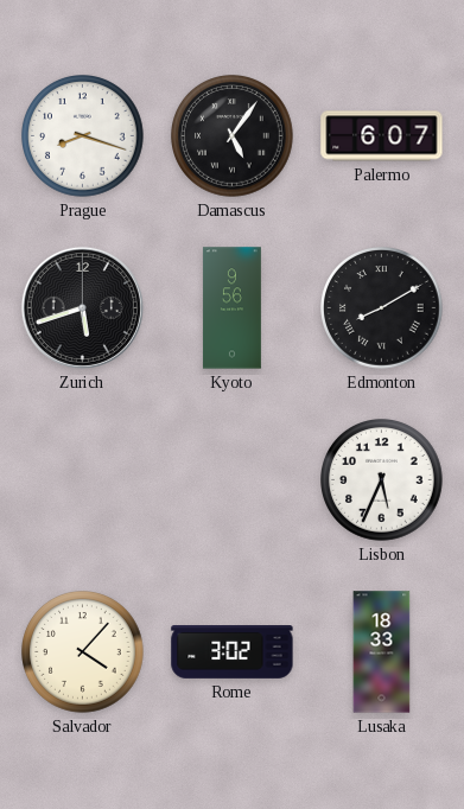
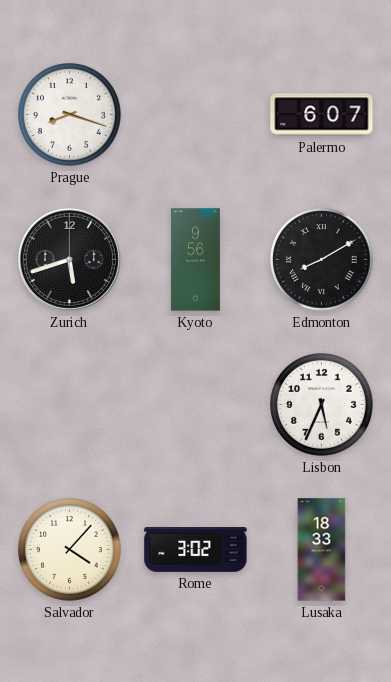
Damascus: 5:06 -> none (233, 136)
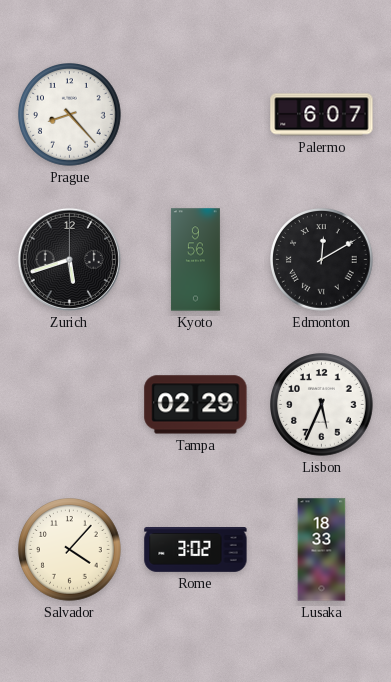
Prague: 8:18 -> 8:23 (70, 115)
Edmonton: 8:10 -> 12:10 (322, 260)
Tampa: none -> 02:29 (196, 405)
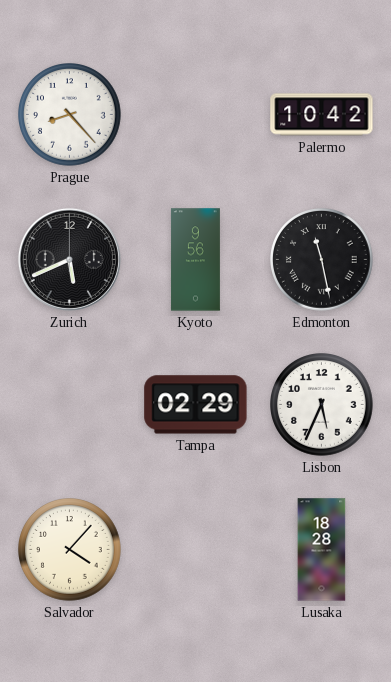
Palermo: 6:07 -> 10:42 (322, 115)
Zurich: 5:42 -> 5:41 (69, 259)
Edmonton: 12:10 -> 11:28 (322, 260)
Rome: 3:02 -> none (196, 550)
Lusaka: 18:33 -> 18:28 (322, 550)
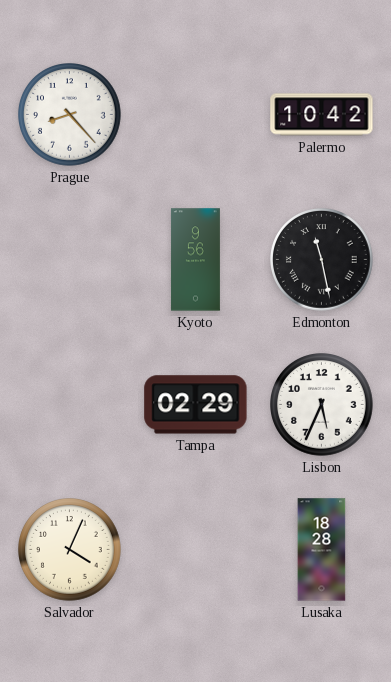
Zurich: 5:41 -> none (69, 259)
Salvador: 4:07 -> 4:04 (70, 550)
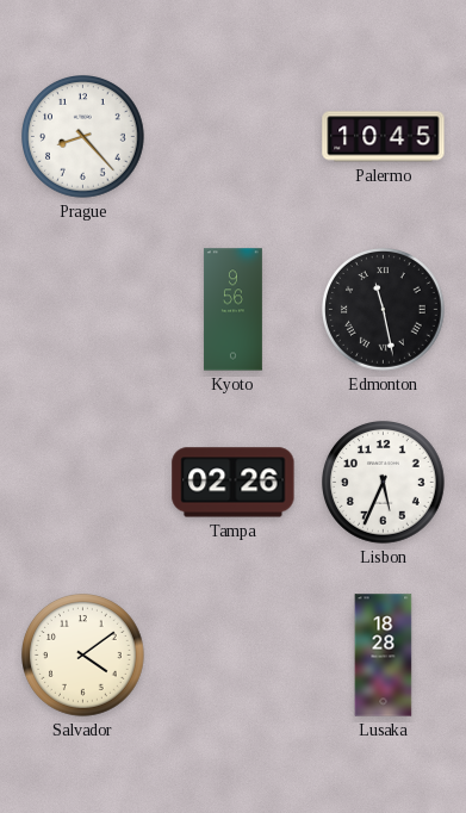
Palermo: 10:42 -> 10:45 (384, 137)
Tampa: 02:29 -> 02:26 (234, 483)
Salvador: 4:04 -> 4:09 (83, 656)
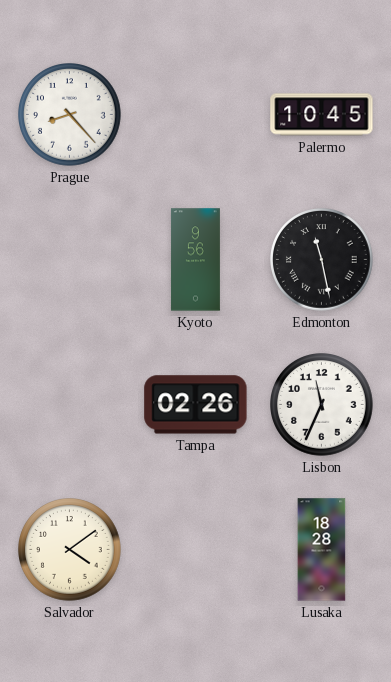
Lisbon: 5:34 -> 11:34 (322, 405)
